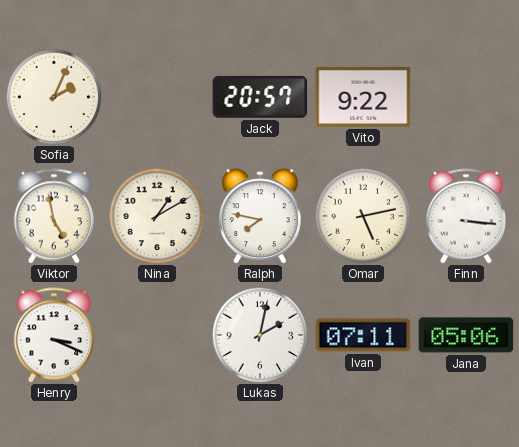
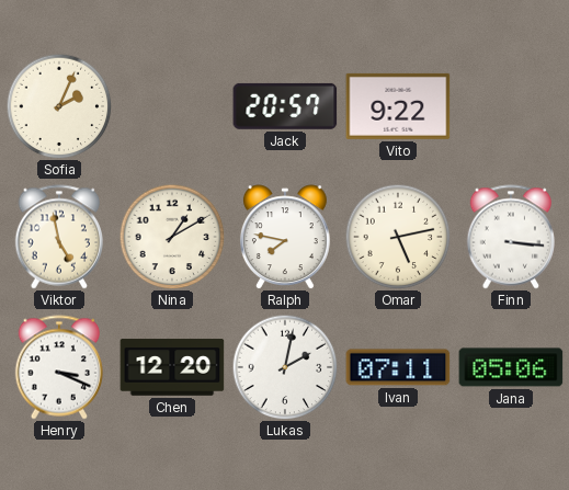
Chen: none -> 12:20 (172, 367)
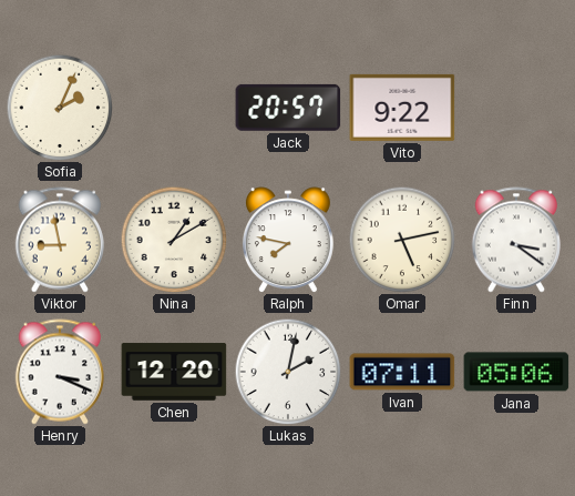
Viktor: 4:58 -> 8:58 (59, 240)
Finn: 3:16 -> 3:21 (515, 240)
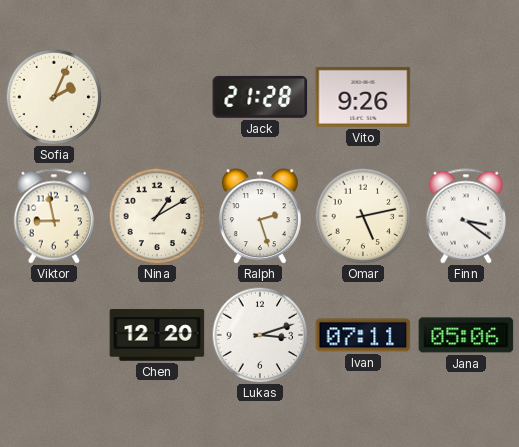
Jack: 20:57 -> 21:28 (260, 97)
Vito: 9:22 -> 9:26 (363, 97)
Ralph: 7:47 -> 2:27 (260, 216)
Henry: 3:19 -> none (59, 372)
Lukas: 2:02 -> 3:12 (260, 335)
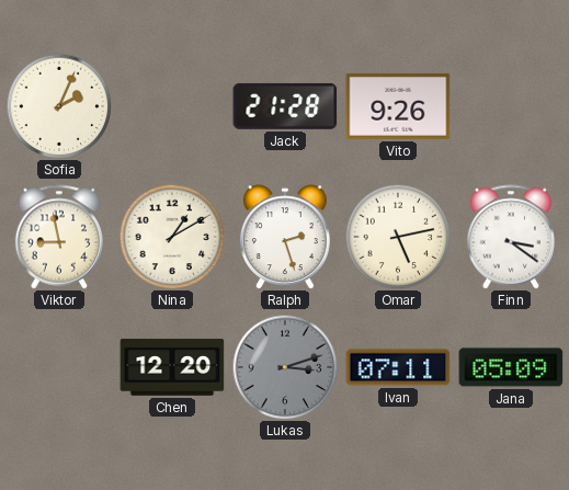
Lukas dial: white -> grey (285, 367)
Jana: 05:06 -> 05:09 (511, 367)
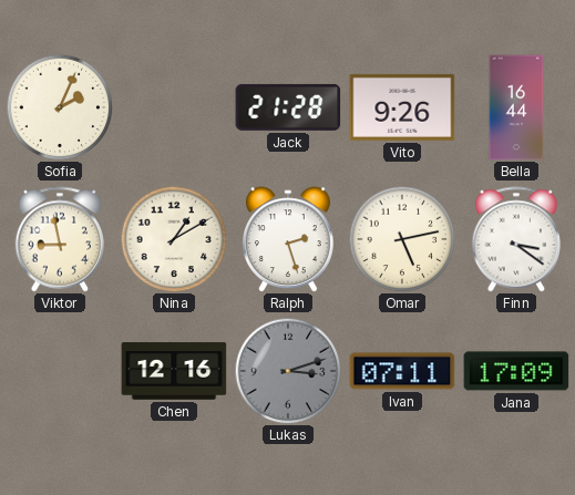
Bella: none -> 16:44 (516, 107)
Chen: 12:20 -> 12:16 (174, 371)
Jana: 05:09 -> 17:09 (516, 371)
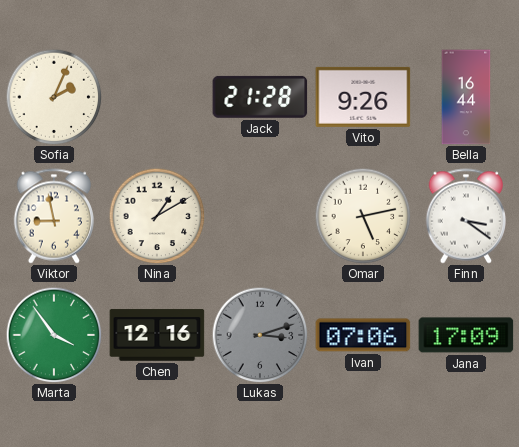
Ralph: 2:27 -> none (288, 239)
Marta: none -> 3:54 (54, 335)
Ivan: 07:11 -> 07:06 (363, 335)
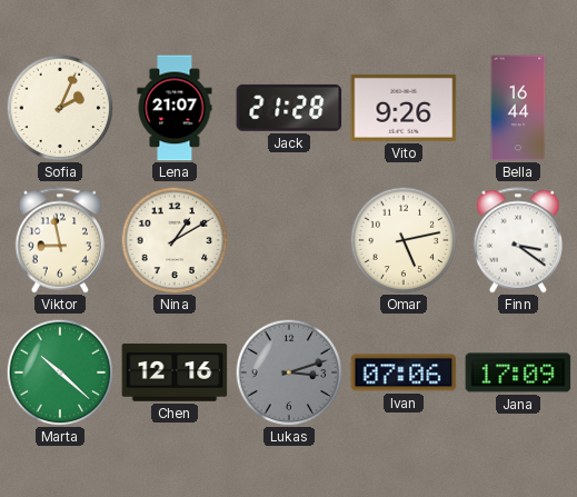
Lena: none -> 21:07 (175, 108)
Marta: 3:54 -> 10:22 (60, 372)
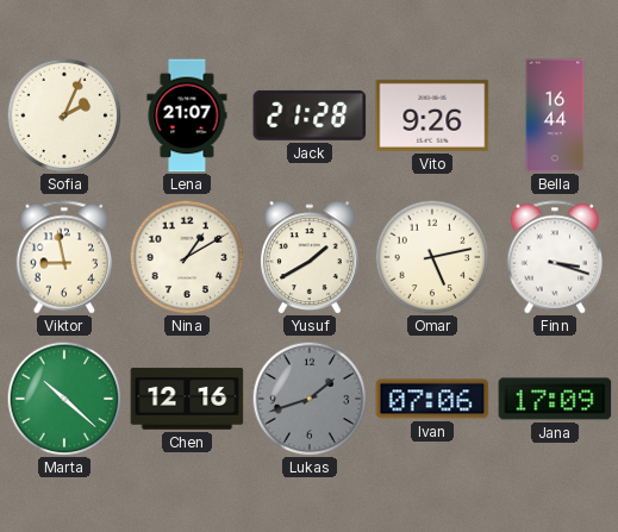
Yusuf: none -> 1:40 (310, 257)
Finn: 3:21 -> 3:18 (554, 257)
Lukas: 3:12 -> 1:42 (310, 399)
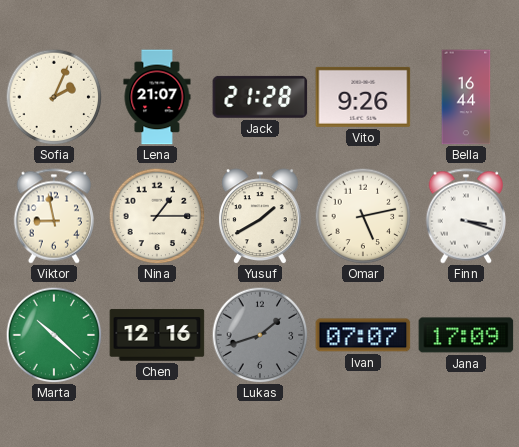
Nina: 1:10 -> 1:15 (157, 216)
Ivan: 07:06 -> 07:07 (363, 335)
